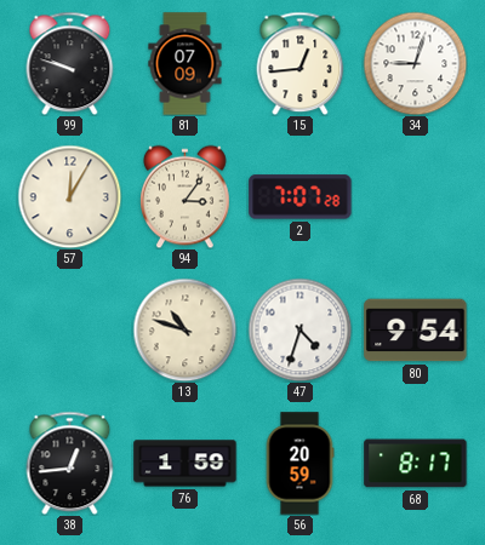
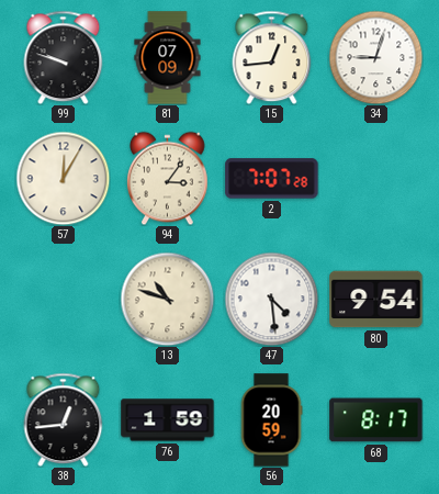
47: 4:33 -> 4:29 (271, 299)
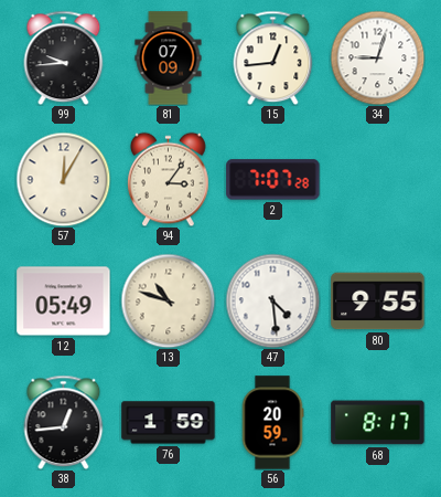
99: 9:48 -> 9:44 (64, 57)
12: none -> 05:49 (64, 302)
80: 9:54 -> 9:55 (378, 302)
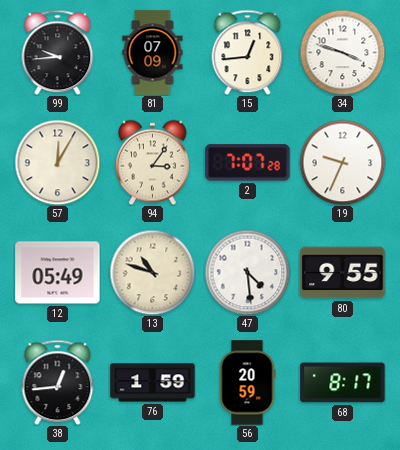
34: 9:03 -> 3:48 (342, 52)
19: none -> 9:34 (342, 162)
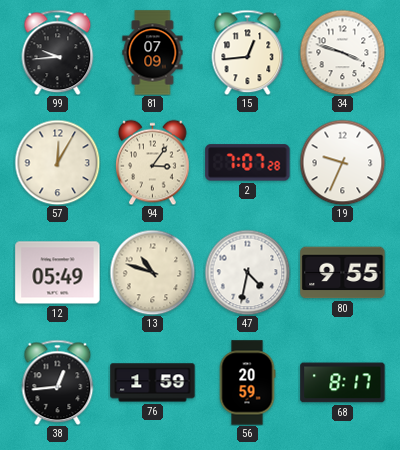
47: 4:29 -> 4:32 (247, 272)
